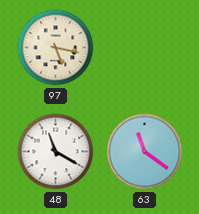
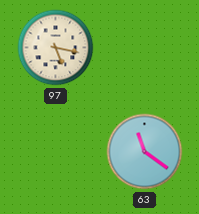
48: 11:20 -> none (56, 152)
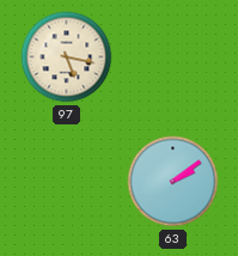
63: 11:21 -> 2:09 (173, 182)
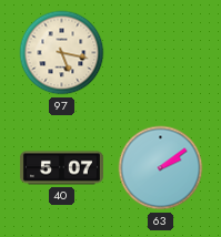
40: none -> 5:07 (61, 168)
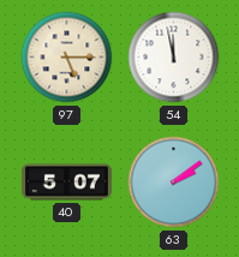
97: 5:17 -> 5:15 (67, 58)
54: none -> 11:58 (174, 58)
